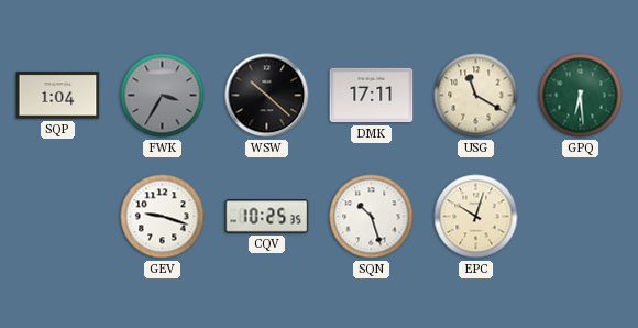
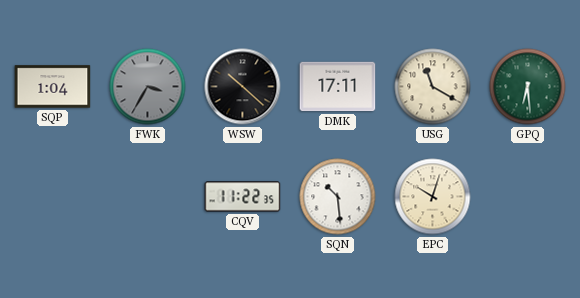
GEV: 9:18 -> none (163, 217)
CQV: 10:25 -> 11:22 (243, 197)
SQN: 10:27 -> 10:29 (338, 197)
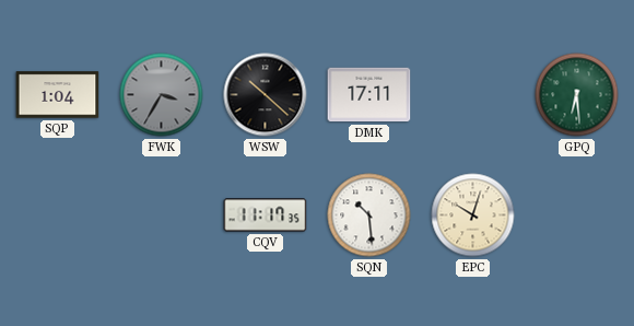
USG: 11:20 -> none (433, 87)
CQV: 11:22 -> 11:17 (266, 216)
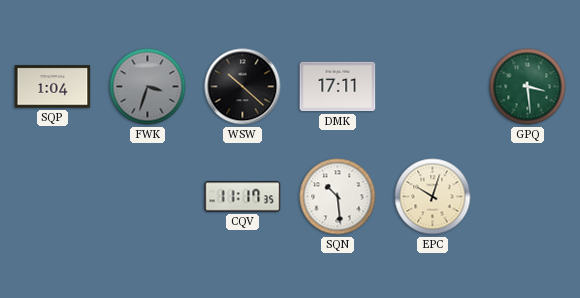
FWK: 3:35 -> 3:33 (148, 87)
GPQ: 6:29 -> 3:29 (528, 87)
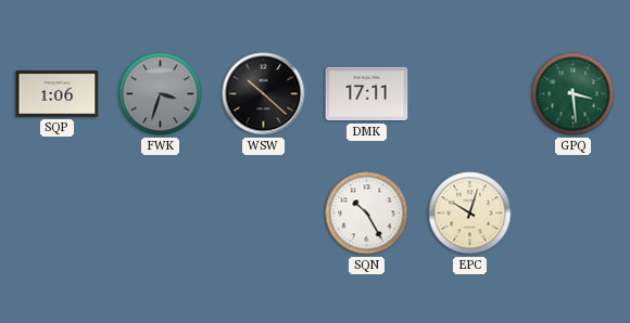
SQP: 1:04 -> 1:06 (58, 94)
CQV: 11:17 -> none (243, 197)
SQN: 10:29 -> 10:25 (367, 214)
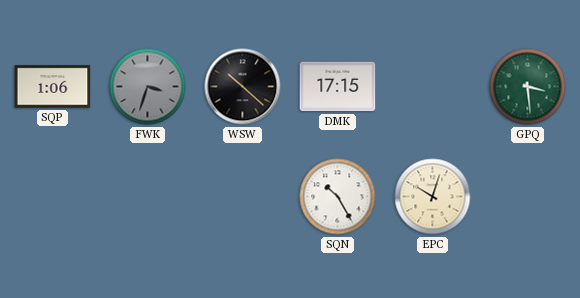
DMK: 17:11 -> 17:15 (338, 87)
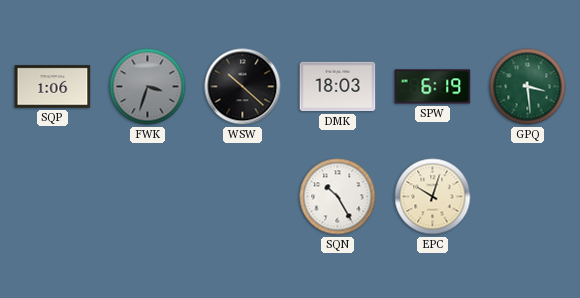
DMK: 17:15 -> 18:03 (338, 87)
SPW: none -> 6:19 (433, 87)
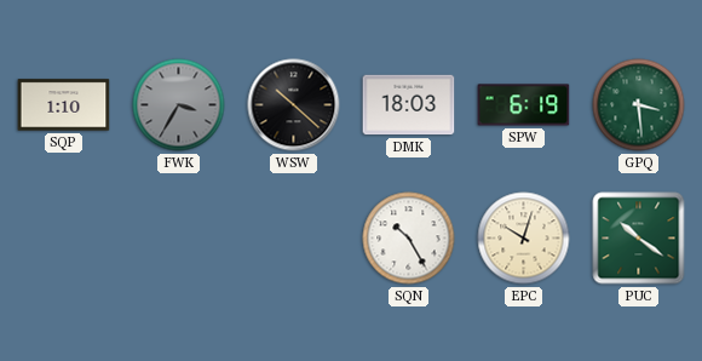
SQP: 1:06 -> 1:10 (64, 105)
FWK: 3:33 -> 3:35 (179, 105)
PUC: none -> 10:21 (639, 239)
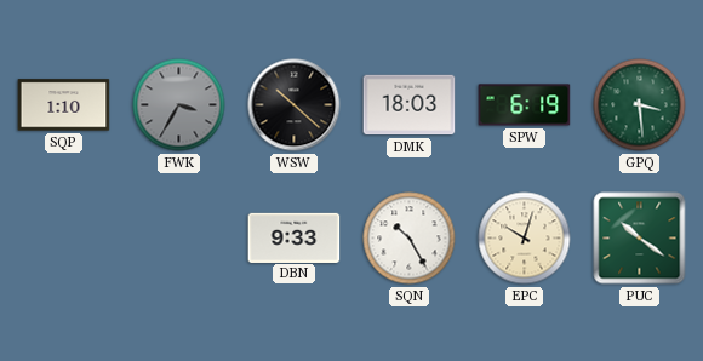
DBN: none -> 9:33 (295, 237)
